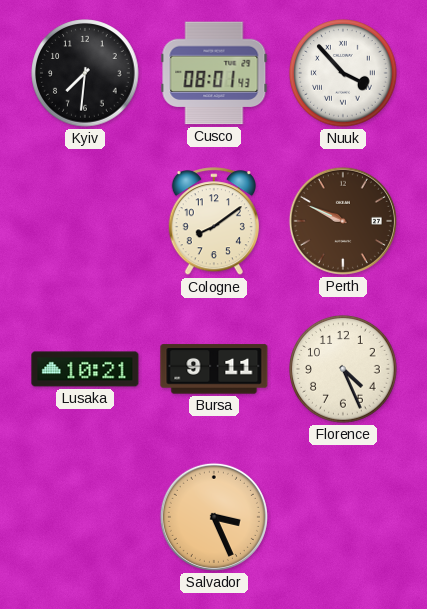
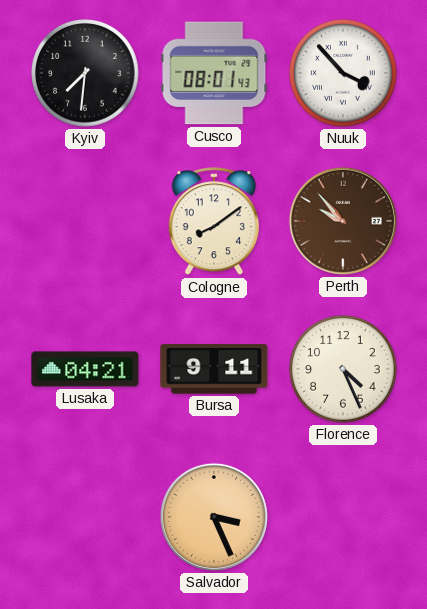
Perth: 9:49 -> 9:53 (343, 221)
Lusaka: 10:21 -> 04:21 (85, 369)
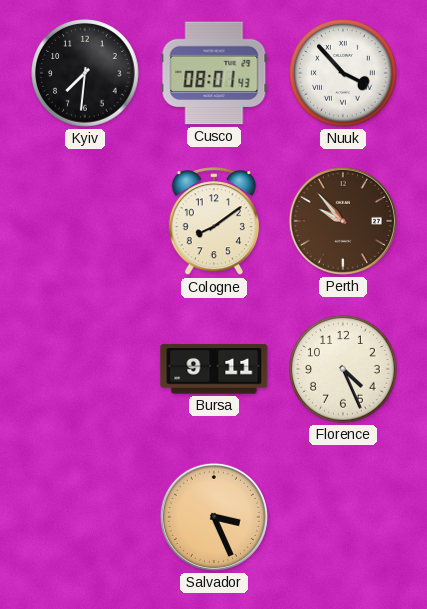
Lusaka: 04:21 -> none (85, 369)
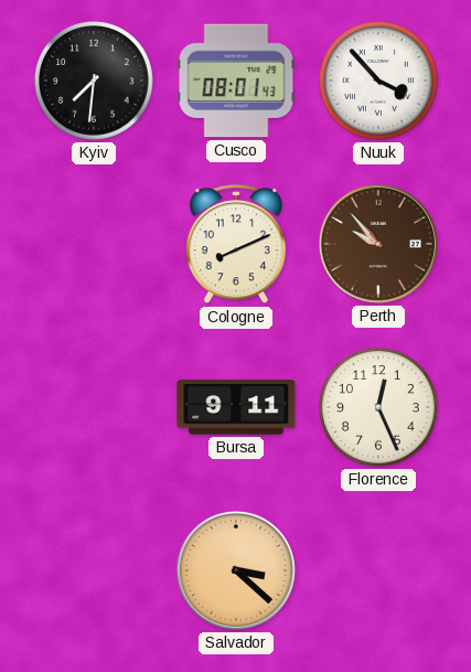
Cologne: 8:09 -> 8:11 (236, 245)
Florence: 4:26 -> 12:26 (378, 407)
Salvador: 3:26 -> 3:22 (236, 570)
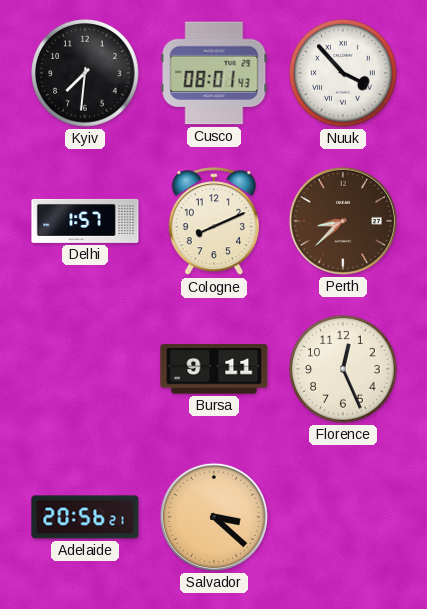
Delhi: none -> 1:57 (85, 221)
Perth: 9:53 -> 8:38 (343, 221)
Adelaide: none -> 20:56 (85, 517)
